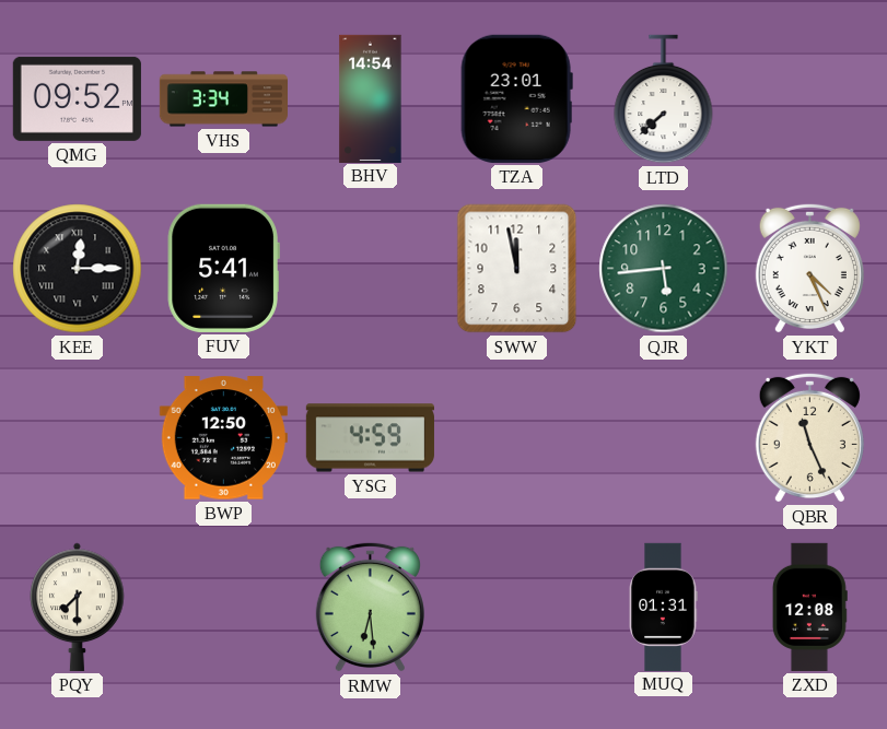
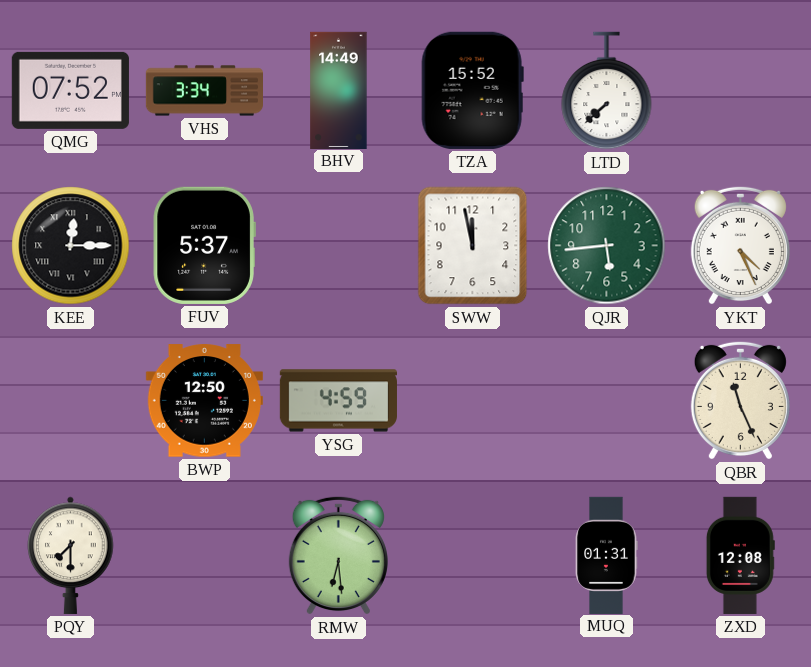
QMG: 09:52 -> 07:52 (70, 90)
BHV: 14:54 -> 14:49 (339, 90)
TZA: 23:01 -> 15:52 (472, 90)
FUV: 5:41 -> 5:37 (204, 245)
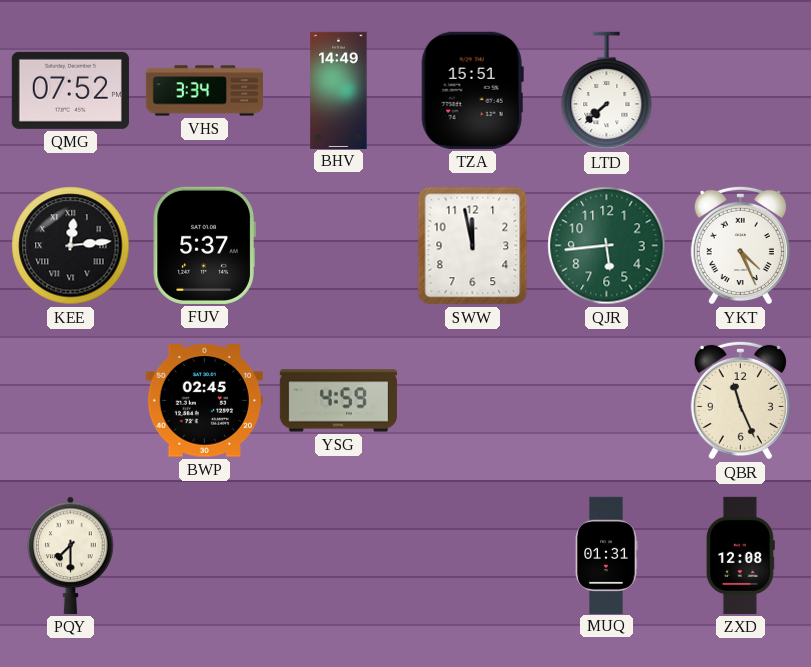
TZA: 15:52 -> 15:51 (472, 90)
KEE: 12:15 -> 12:14 (71, 246)
BWP: 12:50 -> 02:45 (204, 401)
RMW: 6:29 -> none (338, 555)
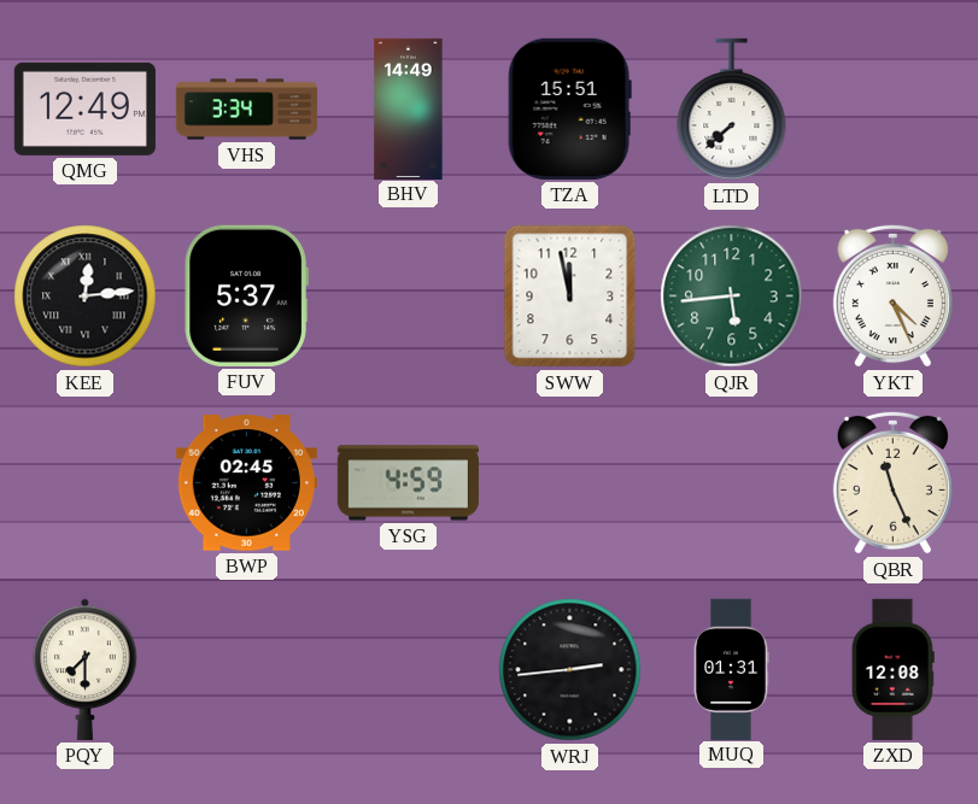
QMG: 07:52 -> 12:49 (84, 108)
WRJ: none -> 2:44 (570, 670)
